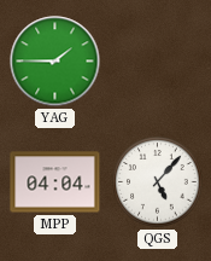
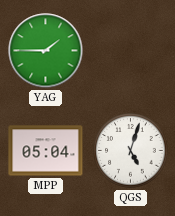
MPP: 04:04 -> 05:04 (46, 151)
QGS: 5:07 -> 5:03 (131, 151)
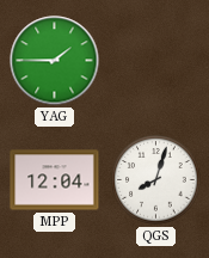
MPP: 05:04 -> 12:04 (55, 180)
QGS: 5:03 -> 8:03 (156, 180)
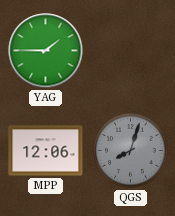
MPP: 12:04 -> 12:06 (46, 151)
QGS dial: white -> grey (131, 151)
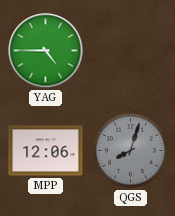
YAG: 1:45 -> 4:45 (46, 51)
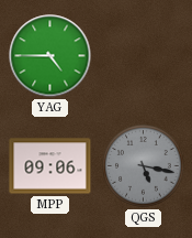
MPP: 12:06 -> 09:06 (50, 166)
QGS: 8:03 -> 5:17 (144, 166)
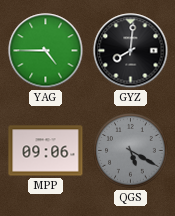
GYZ: none -> 8:01 (131, 51)
QGS: 5:17 -> 5:20 (131, 151)
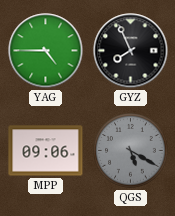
GYZ: 8:01 -> 7:56 (131, 51)
